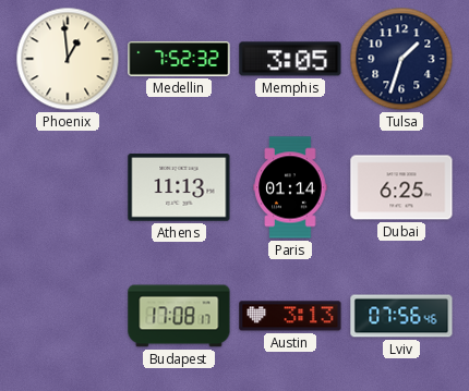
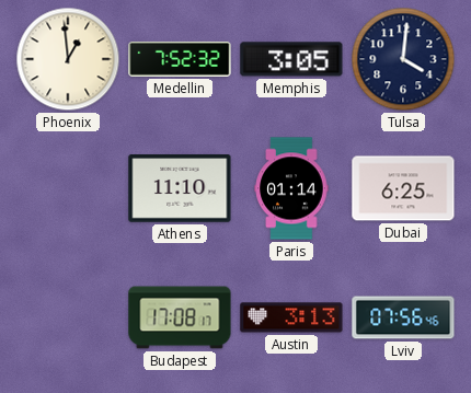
Tulsa: 1:33 -> 4:01 (403, 59)
Athens: 11:13 -> 11:10 (180, 188)
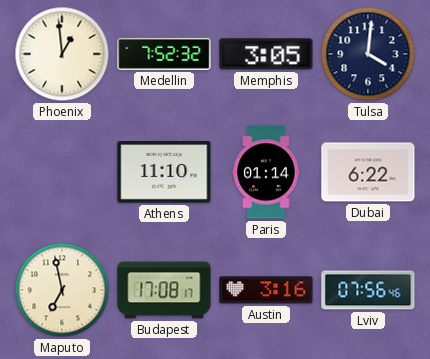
Dubai: 6:25 -> 6:22 (368, 172)
Maputo: none -> 6:58 (62, 290)
Austin: 3:13 -> 3:16 (266, 290)
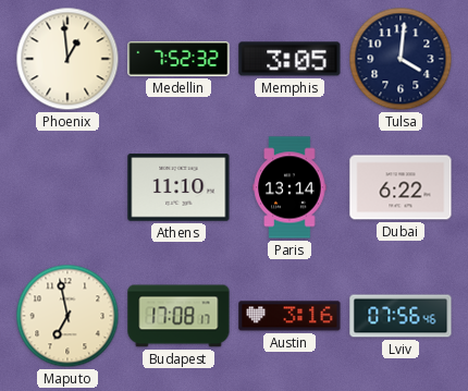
Paris: 01:14 -> 13:14 (290, 187)
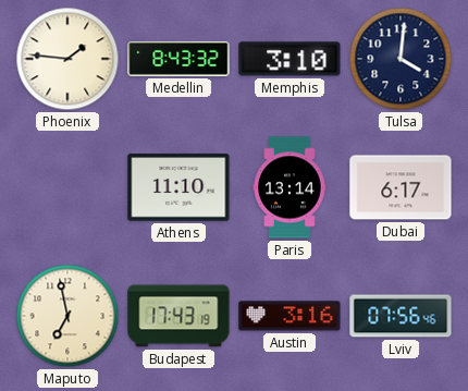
Phoenix: 12:59 -> 1:46 (67, 59)
Medellin: 7:52 -> 8:43 (178, 59)
Memphis: 3:05 -> 3:10 (290, 59)
Dubai: 6:22 -> 6:17 (401, 187)
Budapest: 17:08 -> 17:43 (178, 316)
